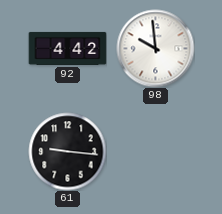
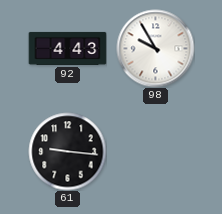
92: 4:42 -> 4:43 (67, 48)
98: 9:59 -> 9:55 (155, 48)
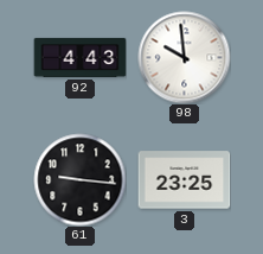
98: 9:55 -> 9:59 (184, 57)
3: none -> 23:25 (184, 180)
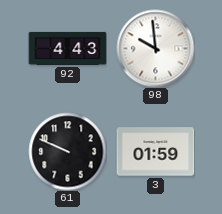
61: 9:16 -> 9:49 (67, 151)
3: 23:25 -> 01:59 (155, 152)
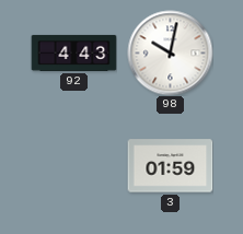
98: 9:59 -> 10:02 (170, 52)
61: 9:49 -> none (67, 151)
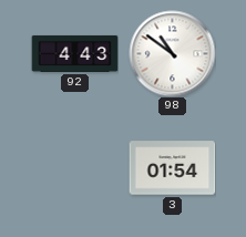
98: 10:02 -> 10:51 (172, 53)
3: 01:59 -> 01:54 (172, 168)
